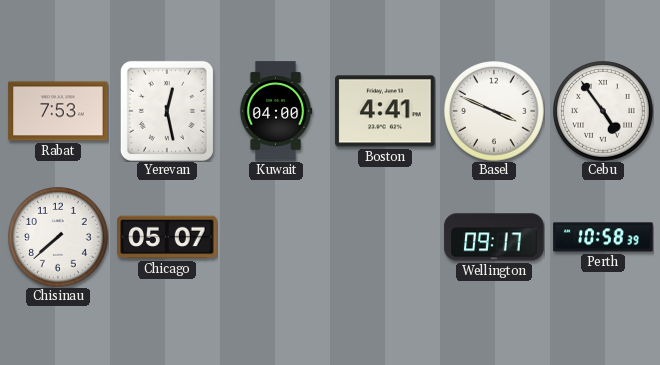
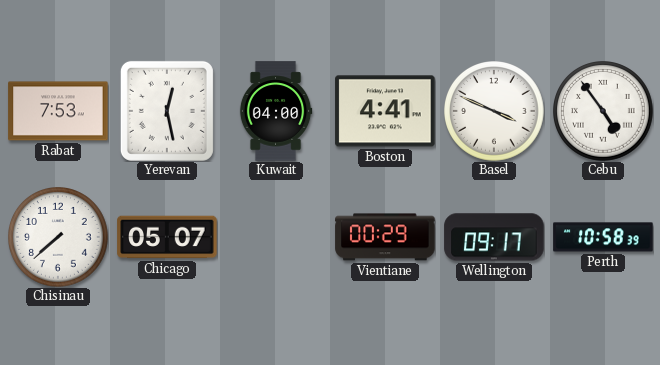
Vientiane: none -> 00:29 (385, 237)
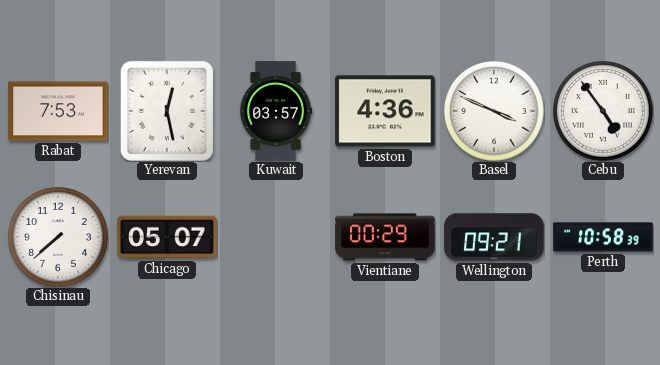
Kuwait: 04:00 -> 03:57 (276, 111)
Boston: 4:41 -> 4:36 (385, 111)
Wellington: 09:17 -> 09:21 (494, 237)
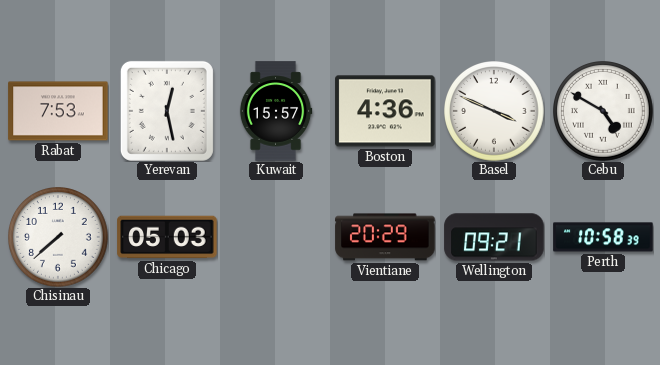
Kuwait: 03:57 -> 15:57 (276, 111)
Cebu: 4:54 -> 4:50 (604, 112)
Chicago: 05:07 -> 05:03 (167, 237)
Vientiane: 00:29 -> 20:29 (385, 237)
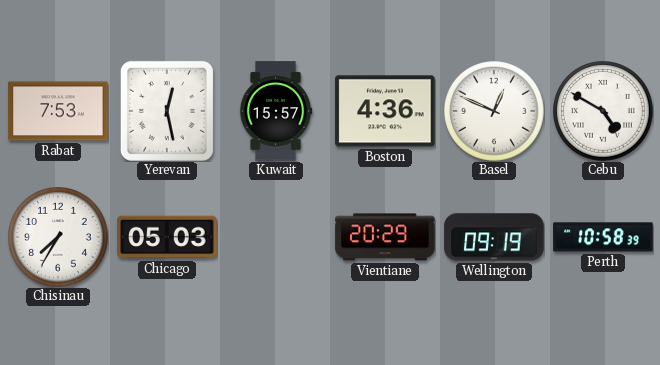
Basel: 3:49 -> 12:49 (495, 112)
Chisinau: 7:38 -> 7:35 (59, 238)
Wellington: 09:21 -> 09:19 (494, 237)
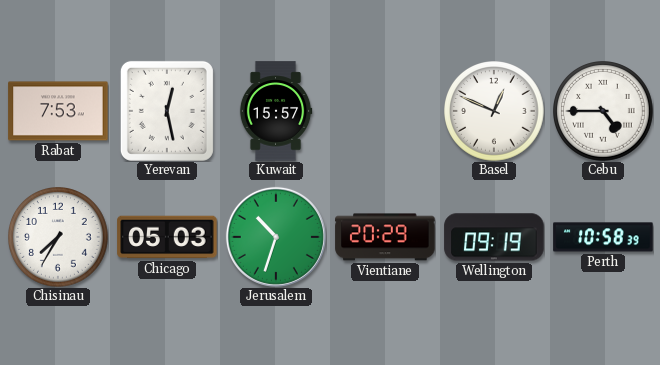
Boston: 4:36 -> none (385, 111)
Cebu: 4:50 -> 4:45 (604, 112)
Jerusalem: none -> 10:33 (276, 237)
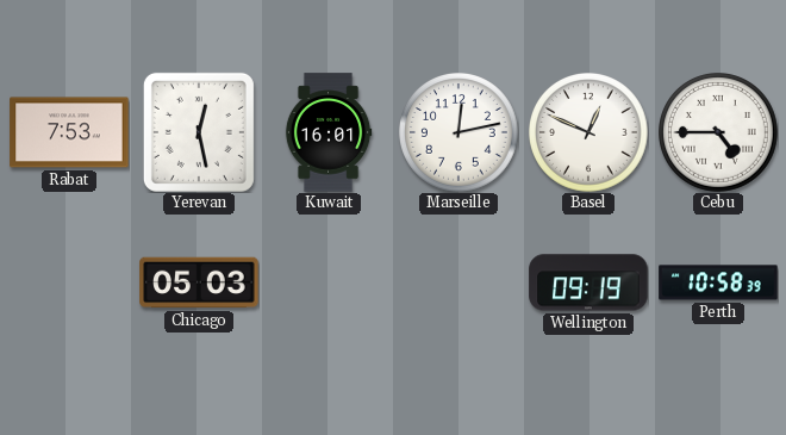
Kuwait: 15:57 -> 16:01 (329, 132)
Marseille: none -> 12:13 (460, 133)
Chisinau: 7:35 -> none (59, 238)
Jerusalem: 10:33 -> none (276, 237)
Vientiane: 20:29 -> none (385, 237)
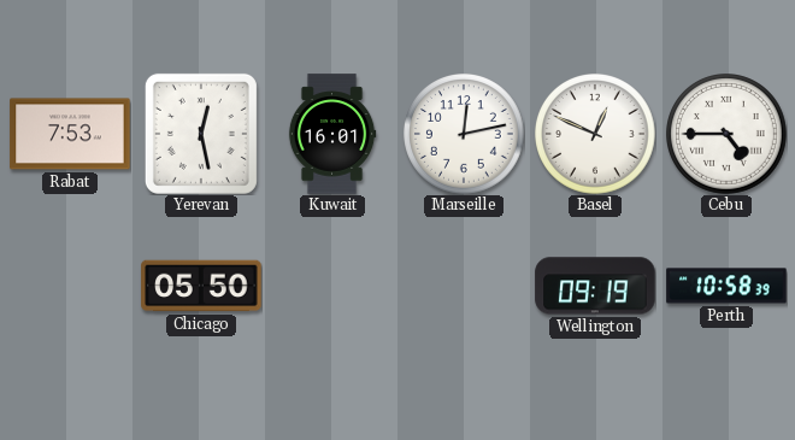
Chicago: 05:03 -> 05:50 (201, 286)
